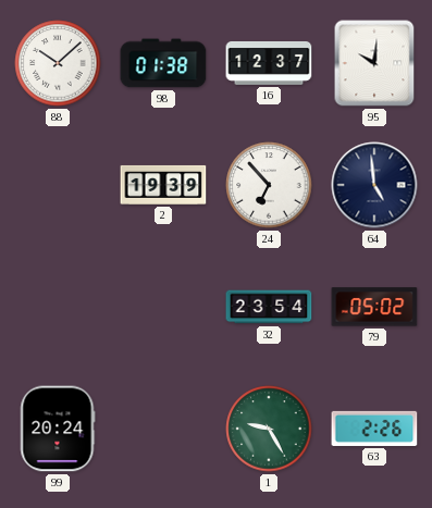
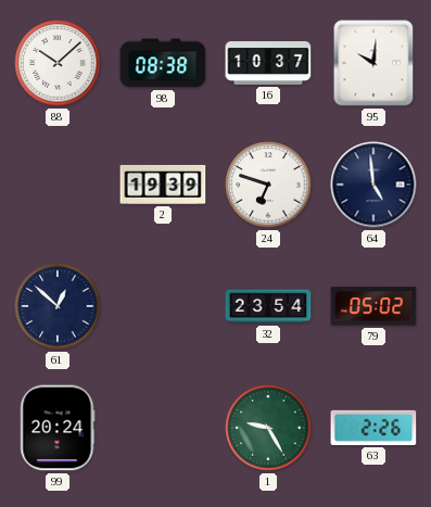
98: 01:38 -> 08:38 (163, 63)
16: 12:37 -> 10:37 (268, 63)
24: 6:53 -> 6:48 (268, 185)
61: none -> 12:52 (58, 306)
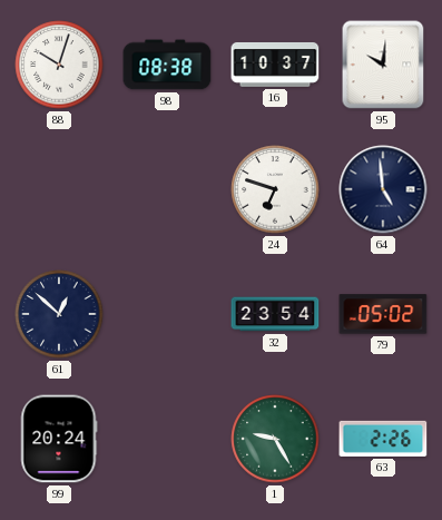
88: 10:08 -> 10:03 (59, 65)
2: 19:39 -> none (163, 185)
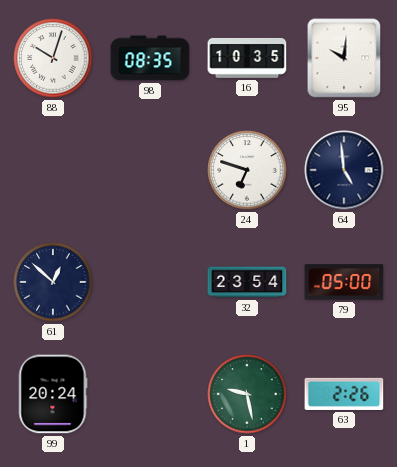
98: 08:38 -> 08:35 (150, 58)
16: 10:37 -> 10:35 (247, 58)
79: 05:02 -> 05:00 (344, 282)
1: 9:25 -> 9:28 (247, 394)
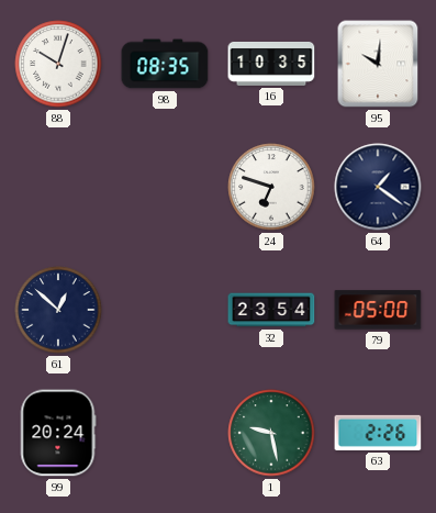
64: 4:59 -> 1:21 (378, 187)
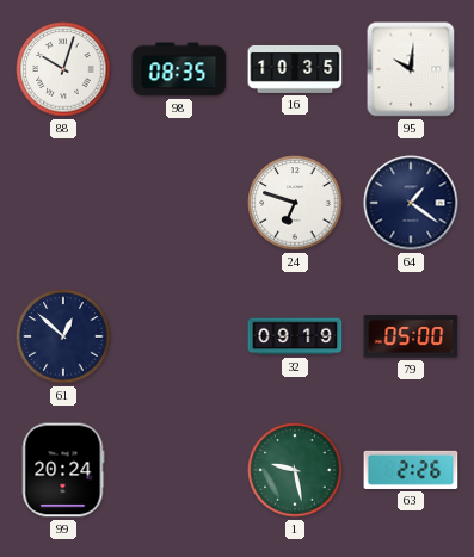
32: 23:54 -> 09:19 (295, 336)
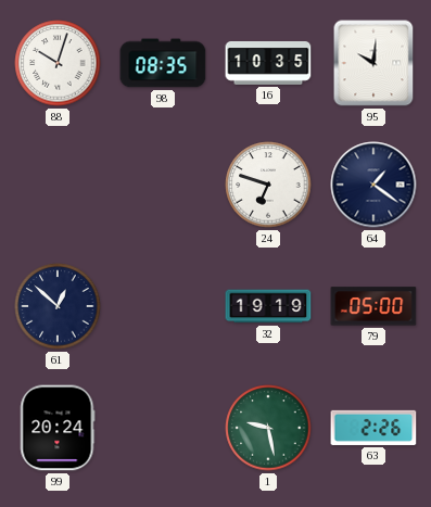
32: 09:19 -> 19:19 (268, 306)
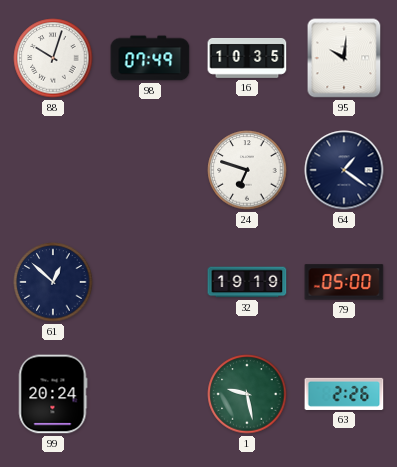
98: 08:35 -> 07:49 (150, 58)
